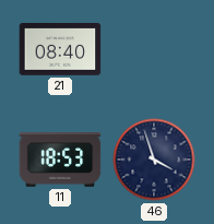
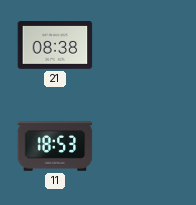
21: 08:40 -> 08:38 (55, 46)
46: 3:57 -> none (154, 160)
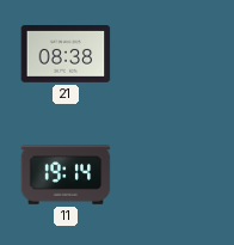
11: 18:53 -> 19:14 (66, 174)
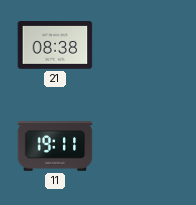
11: 19:14 -> 19:11 (55, 146)
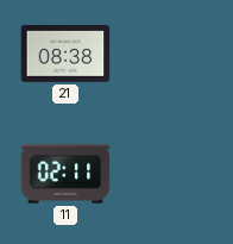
11: 19:11 -> 02:11 (65, 174)
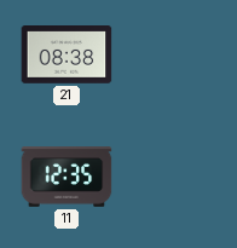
11: 02:11 -> 12:35 (67, 177)
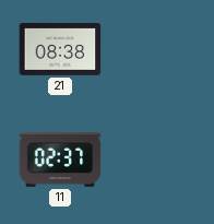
11: 12:35 -> 02:37 (60, 160)
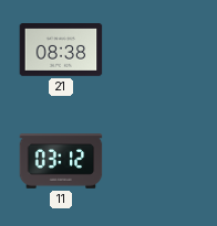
11: 02:37 -> 03:12 (61, 161)
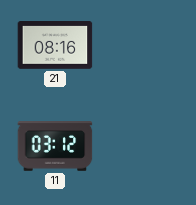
21: 08:38 -> 08:16 (55, 46)
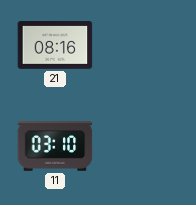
11: 03:12 -> 03:10 (55, 146)
